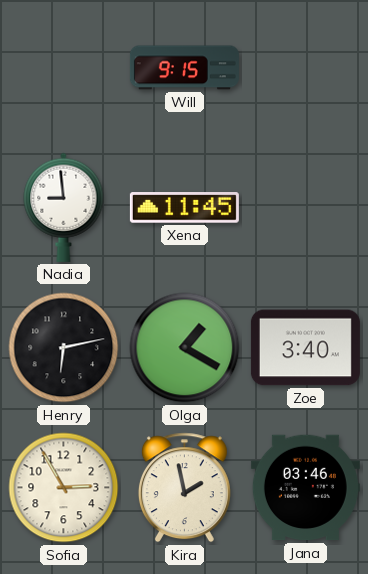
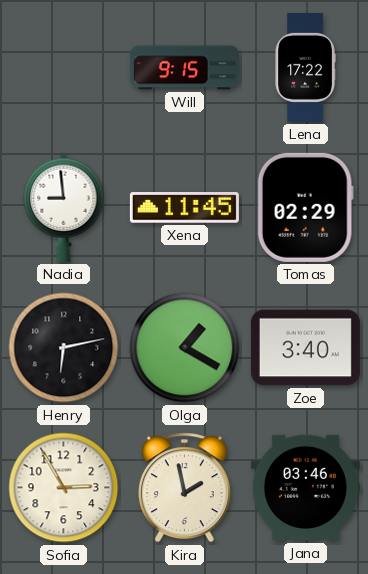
Lena: none -> 17:22 (305, 67)
Tomas: none -> 02:29 (305, 207)
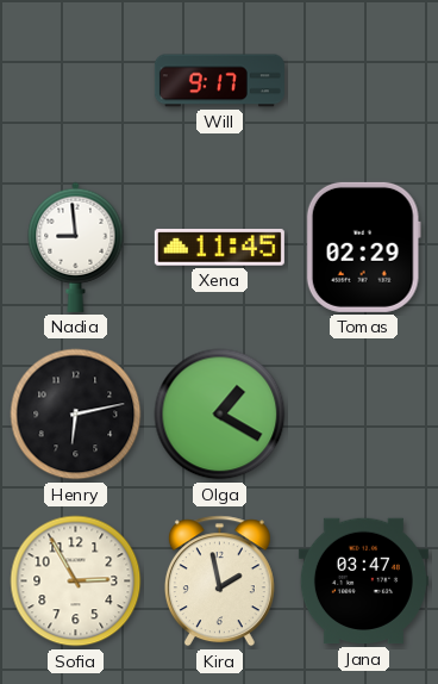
Will: 9:15 -> 9:17 (219, 81)
Lena: 17:22 -> none (305, 67)
Zoe: 3:40 -> none (305, 348)
Jana: 03:46 -> 03:47 (363, 582)
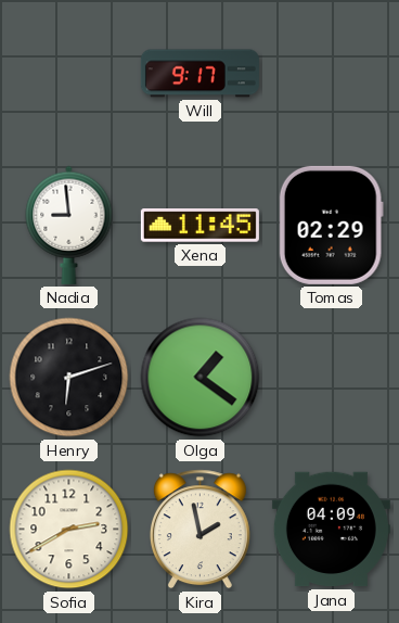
Henry: 6:13 -> 6:12 (69, 378)
Olga: 1:20 -> 1:21 (201, 378)
Sofia: 2:55 -> 2:40 (69, 530)
Jana: 03:47 -> 04:09 (331, 530)
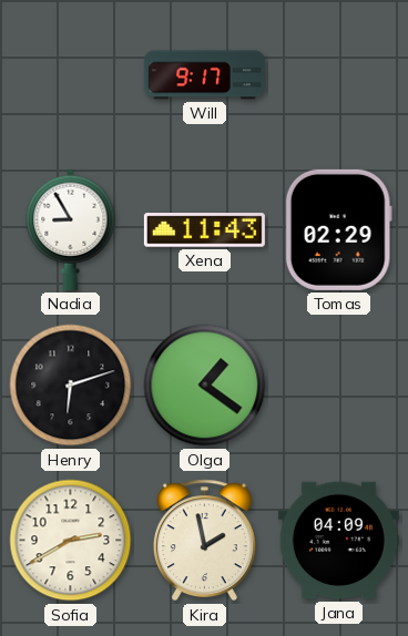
Nadia: 8:59 -> 8:55 (71, 229)
Xena: 11:45 -> 11:43 (204, 230)
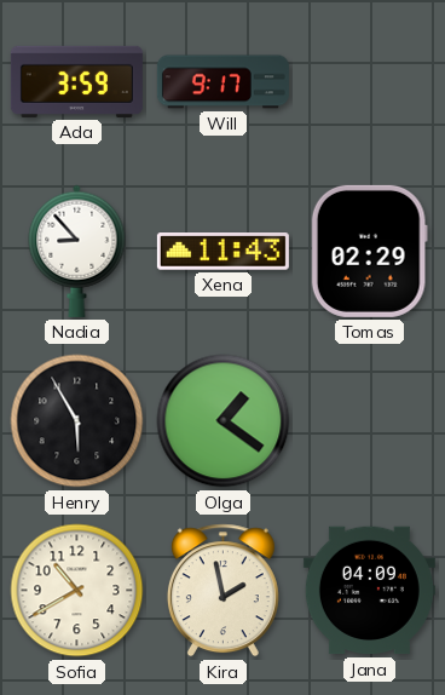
Ada: none -> 3:59 (76, 81)
Nadia: 8:55 -> 8:53 (77, 251)
Henry: 6:12 -> 5:55 (77, 421)
Sofia: 2:40 -> 10:40 (77, 591)
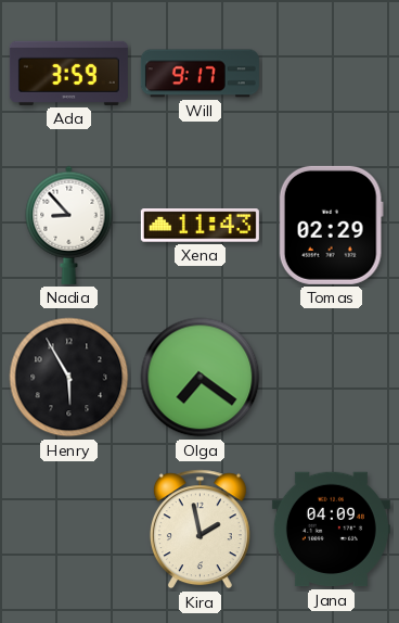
Olga: 1:21 -> 7:21 (201, 378)
Sofia: 10:40 -> none (77, 591)
